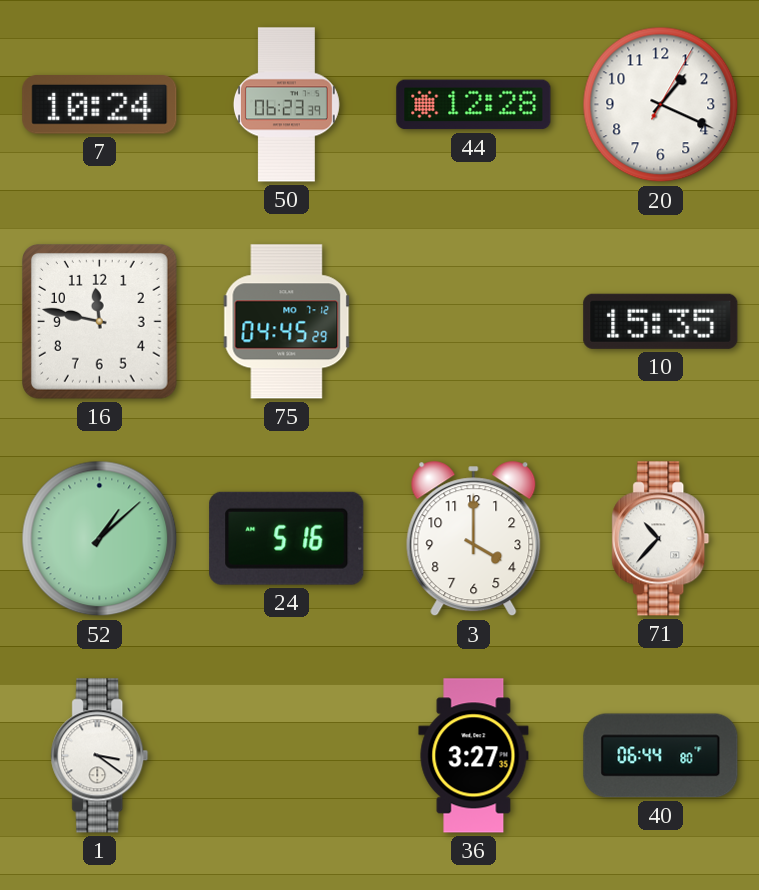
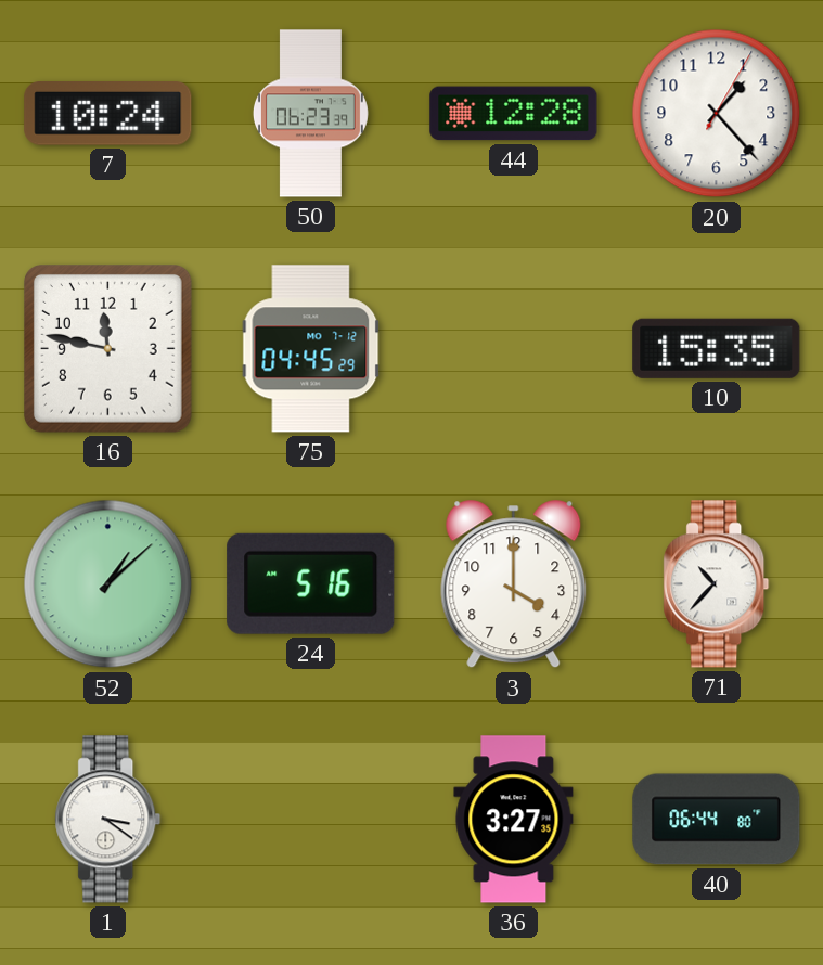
20: 1:19 -> 1:23 (717, 114)
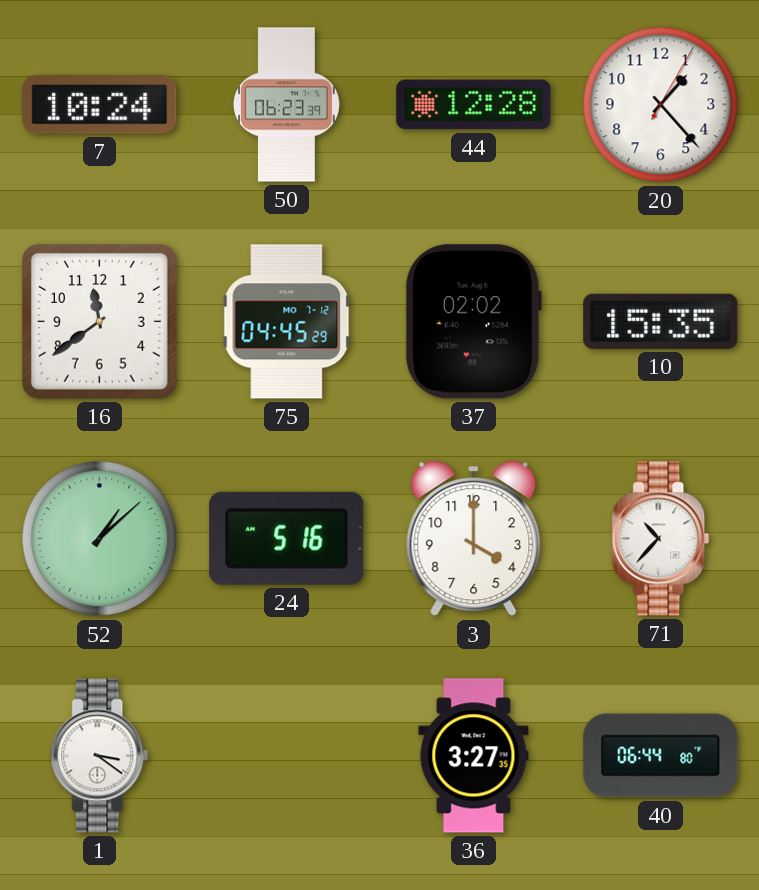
16: 11:47 -> 11:39 (100, 322)
37: none -> 02:02 (473, 322)
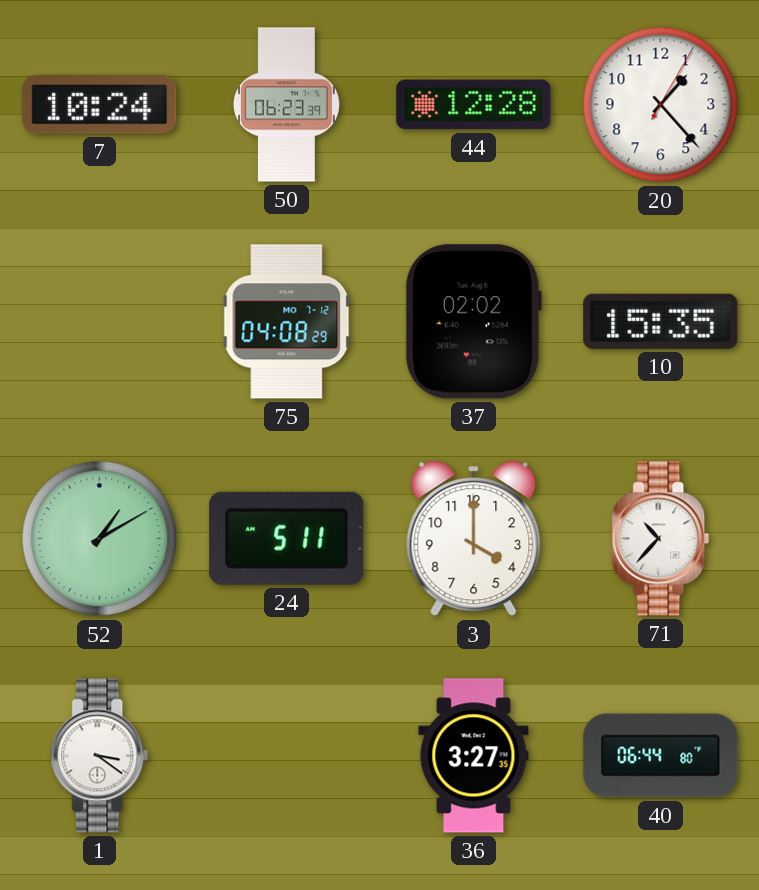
16: 11:39 -> none (100, 322)
75: 04:45 -> 04:08 (287, 322)
52: 1:08 -> 1:10 (100, 539)
24: 5:16 -> 5:11 (287, 538)
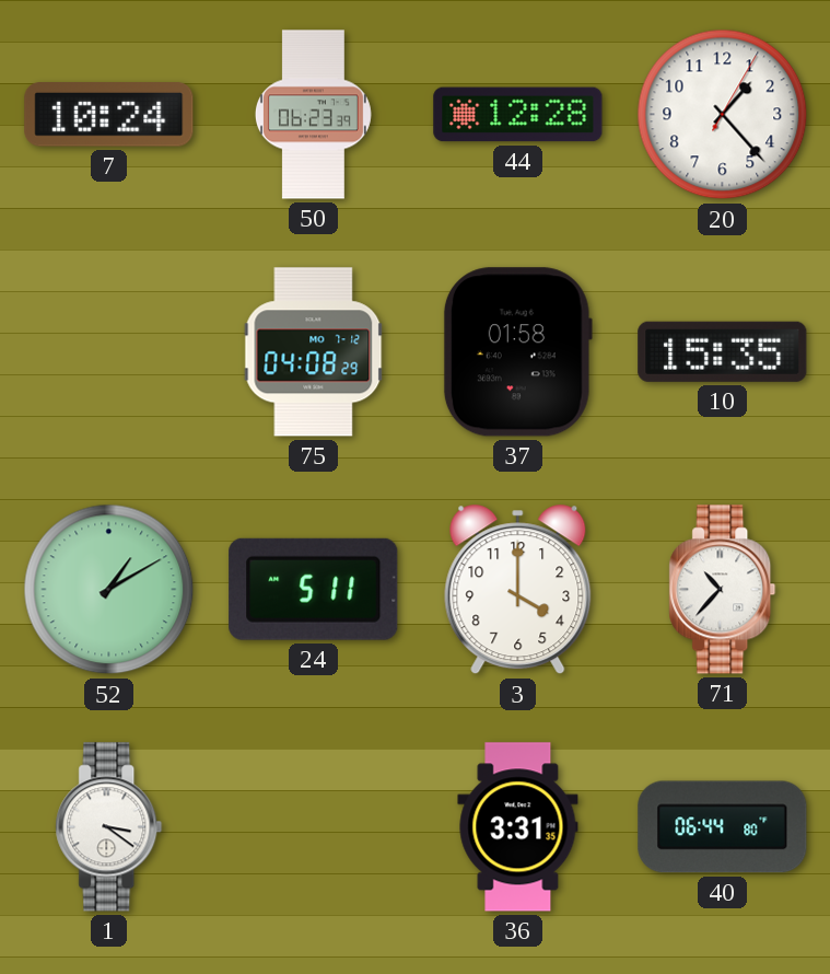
37: 02:02 -> 01:58 (517, 352)
36: 3:27 -> 3:31 (518, 827)
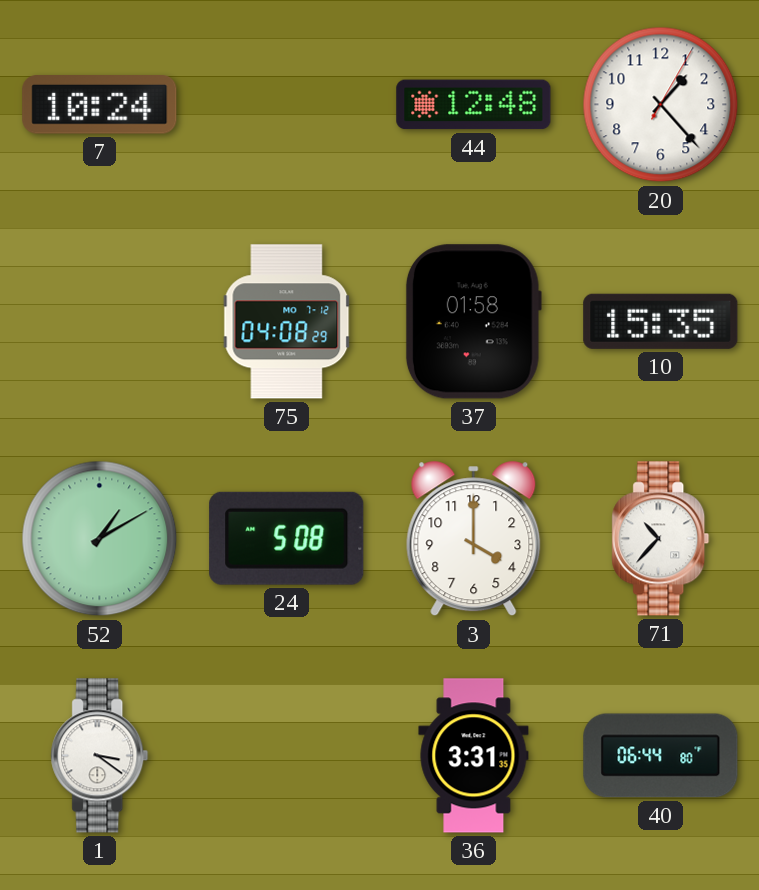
50: 06:23 -> none (313, 115)
44: 12:28 -> 12:48 (474, 105)
24: 5:11 -> 5:08 (287, 538)
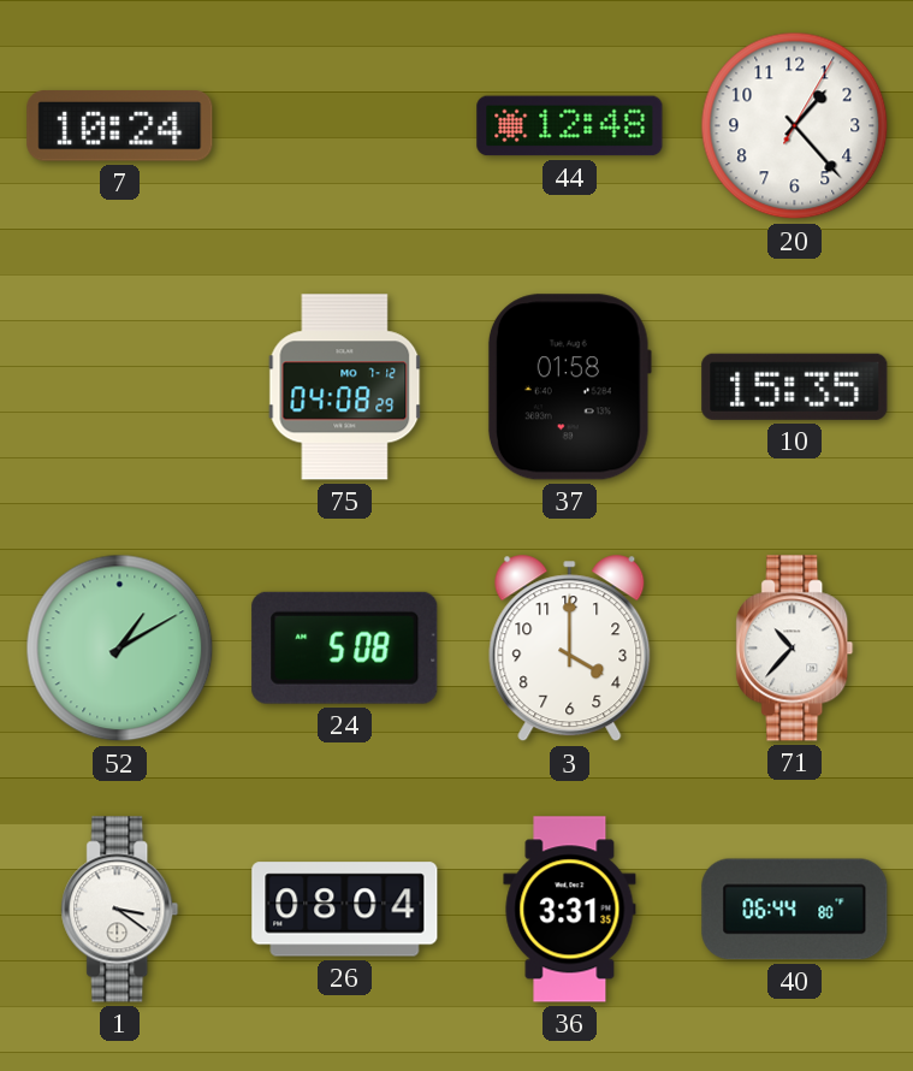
26: none -> 08:04 (345, 910)
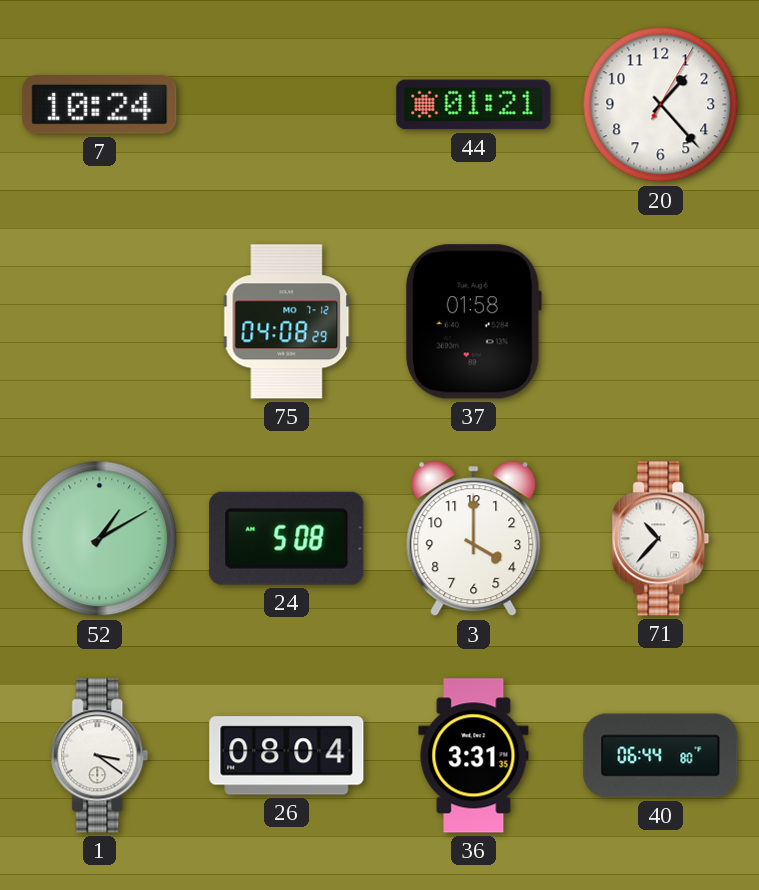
44: 12:48 -> 01:21 (474, 105)
10: 15:35 -> none (795, 386)
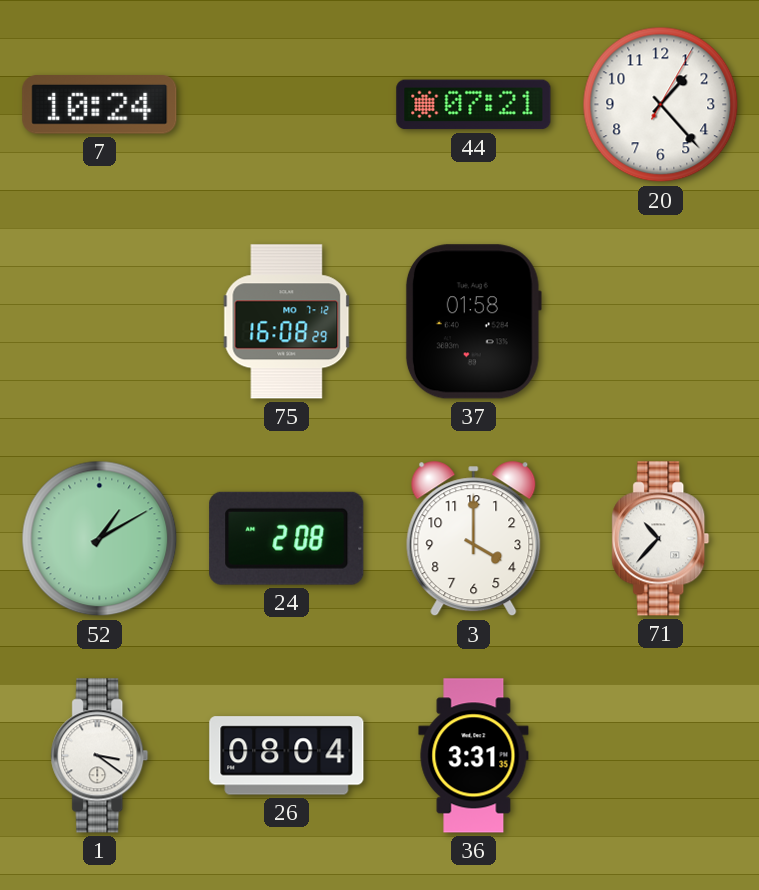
44: 01:21 -> 07:21 (474, 105)
75: 04:08 -> 16:08 (287, 322)
24: 5:08 -> 2:08 (287, 538)
40: 06:44 -> none (661, 756)
